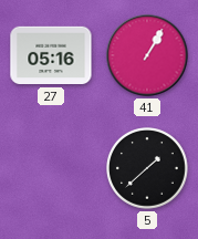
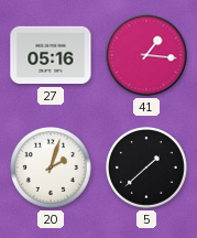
41: 1:05 -> 1:16 (146, 55)
20: none -> 2:03 (52, 169)
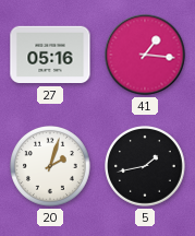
5: 1:38 -> 1:43 (146, 167)
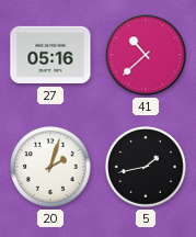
41: 1:16 -> 10:38 (146, 55)
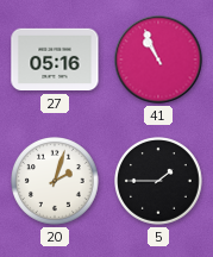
41: 10:38 -> 10:56 (158, 59)
5: 1:43 -> 1:45 (159, 182)
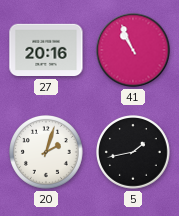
27: 05:16 -> 20:16 (46, 50)
5: 1:45 -> 1:43 (134, 153)
